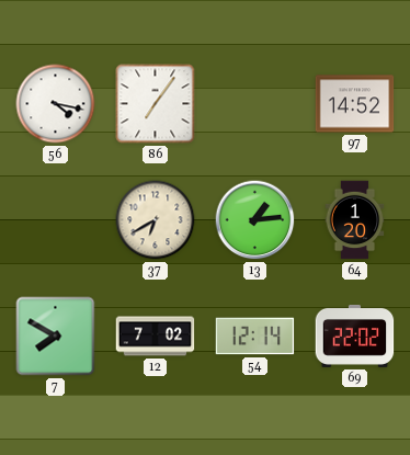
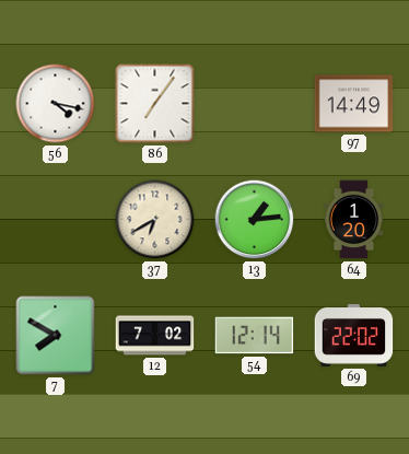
97: 14:52 -> 14:49 (354, 104)
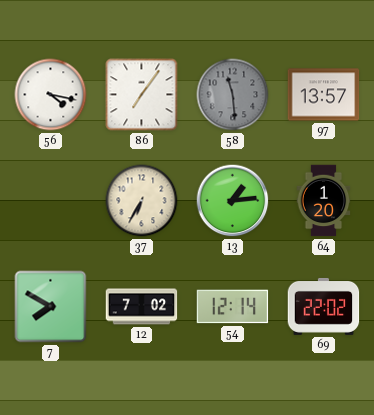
58: none -> 11:29 (233, 95)
97: 14:49 -> 13:57 (324, 95)
37: 6:40 -> 6:35 (142, 201)
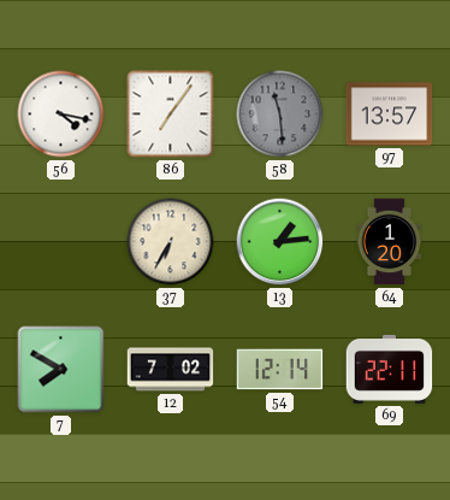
69: 22:02 -> 22:11 (390, 369)
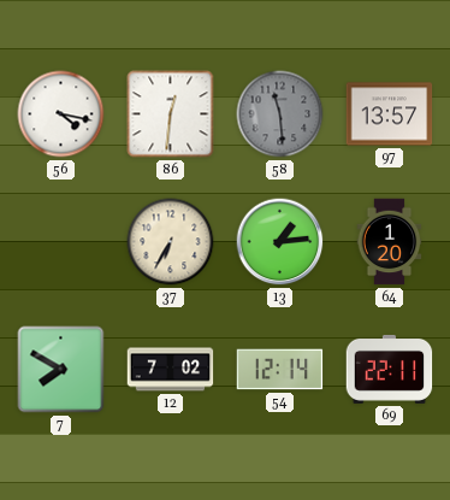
86: 7:06 -> 12:31 (171, 114)
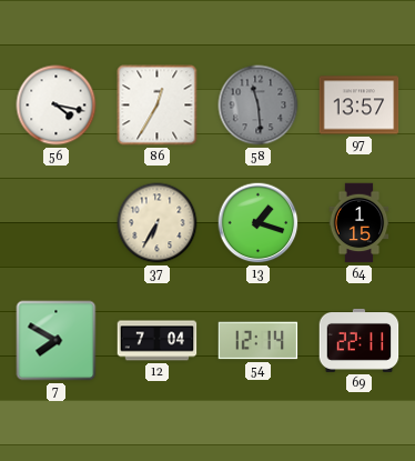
86: 12:31 -> 12:35 (158, 106)
13: 1:14 -> 1:18 (259, 223)
64: 1:20 -> 1:15 (360, 223)
12: 7:02 -> 7:04 (158, 341)
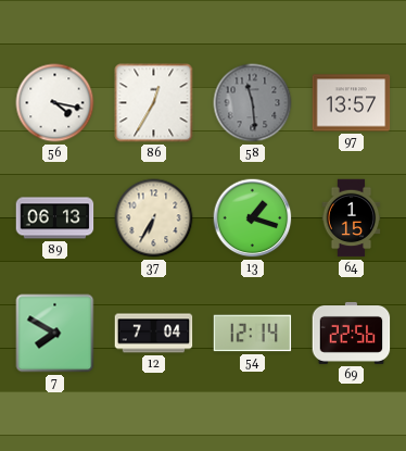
89: none -> 06:13 (55, 218)
69: 22:11 -> 22:56 (352, 333)
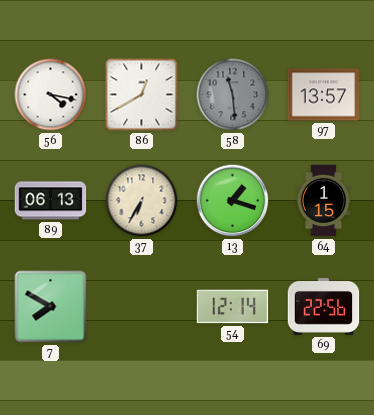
86: 12:35 -> 12:40 (142, 95)
12: 7:04 -> none (154, 334)
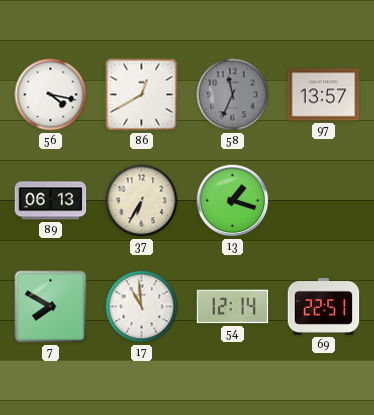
58: 11:29 -> 11:34 (233, 95)
64: 1:15 -> none (324, 201)
17: none -> 10:59 (142, 307)
69: 22:56 -> 22:51 (324, 306)
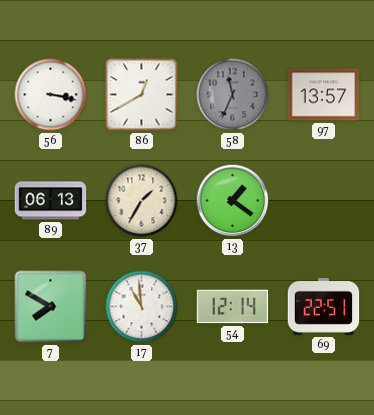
56: 4:17 -> 3:17 (51, 95)
37: 6:35 -> 1:35 (142, 201)
13: 1:18 -> 1:21 (233, 201)
